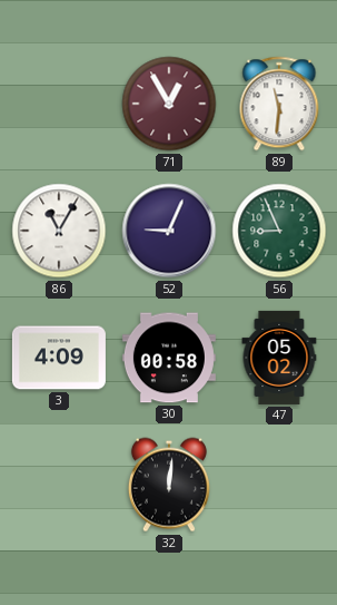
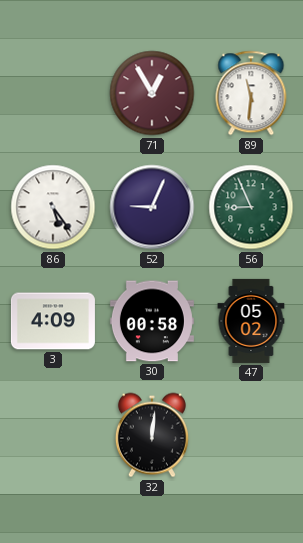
86: 11:05 -> 5:24 (53, 207)
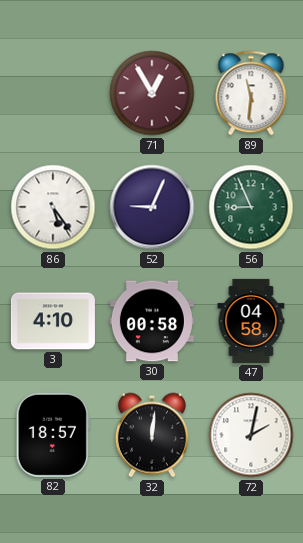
3: 4:09 -> 4:10 (53, 321)
47: 05:02 -> 04:58 (251, 321)
82: none -> 18:57 (53, 435)
72: none -> 2:02 (251, 435)
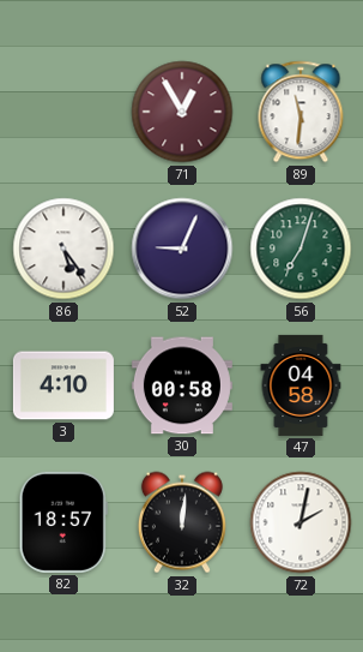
56: 8:56 -> 7:03 (301, 249)
